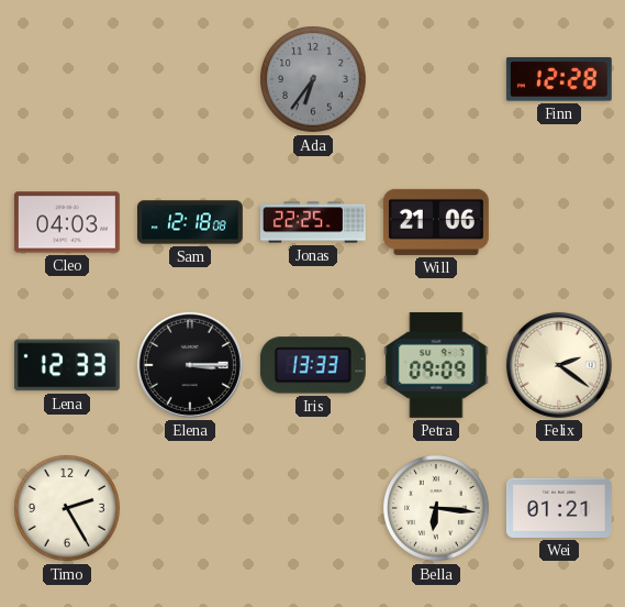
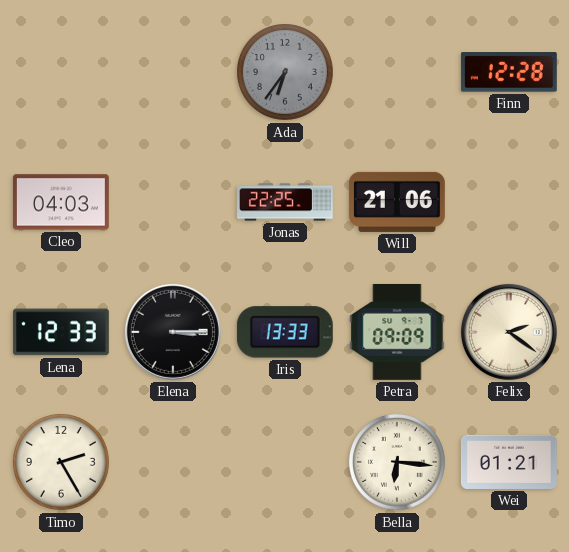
Sam: 12:18 -> none (191, 222)
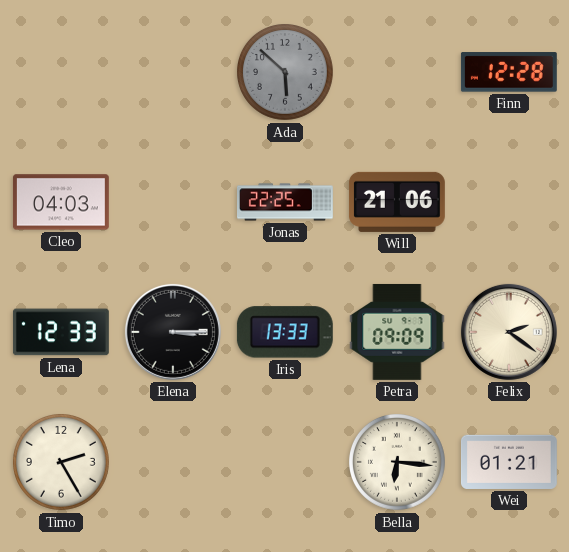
Ada: 6:36 -> 5:52 (286, 73)
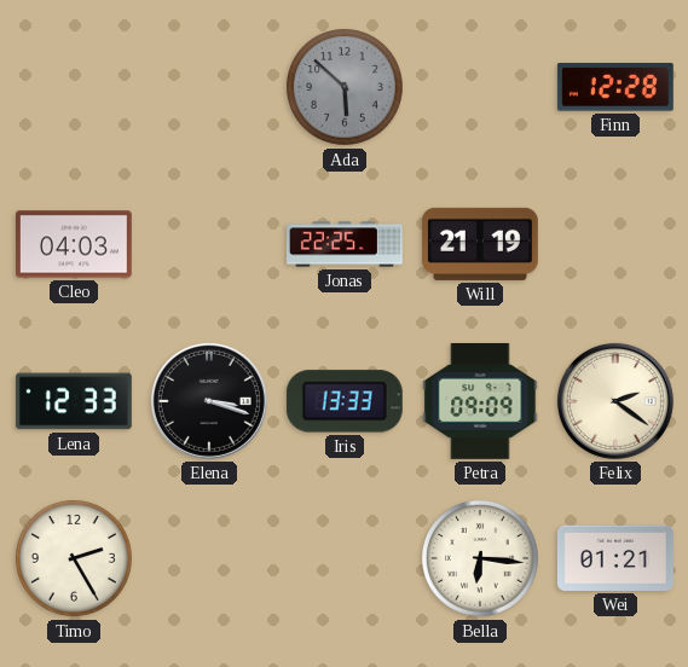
Will: 21:06 -> 21:19 (480, 244)
Elena: 3:15 -> 3:18 (209, 401)
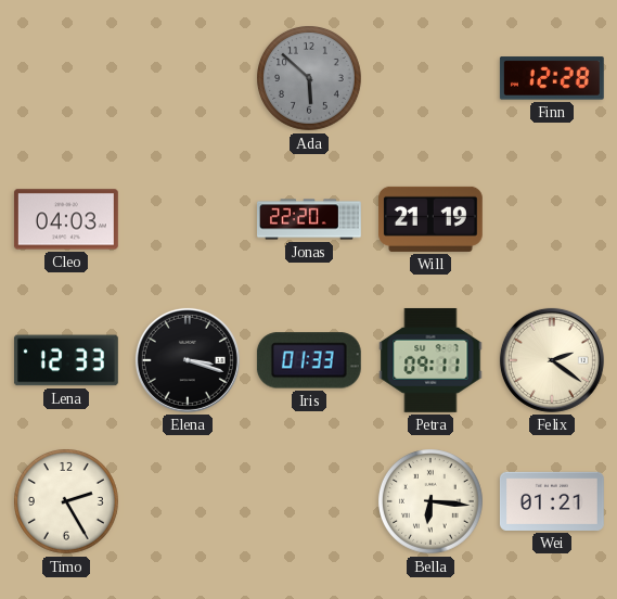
Jonas: 22:25 -> 22:20 (310, 219)
Iris: 13:33 -> 01:33 (309, 360)
Petra: 09:09 -> 09:11 (430, 360)
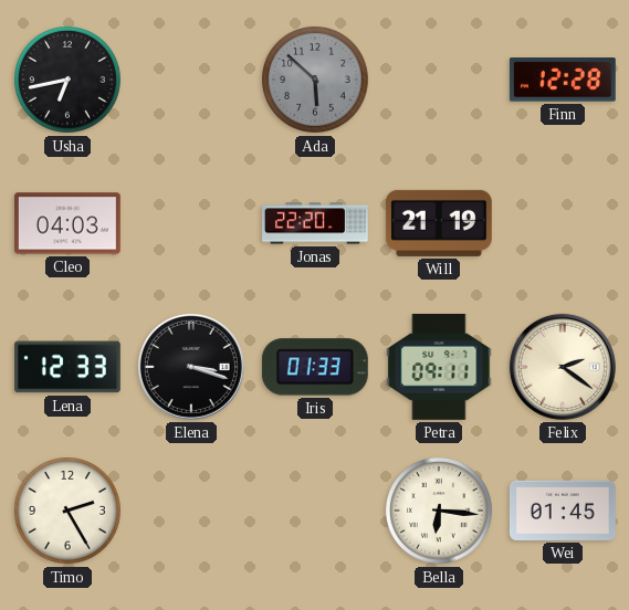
Usha: none -> 6:43 (69, 81)
Wei: 01:21 -> 01:45 (563, 511)
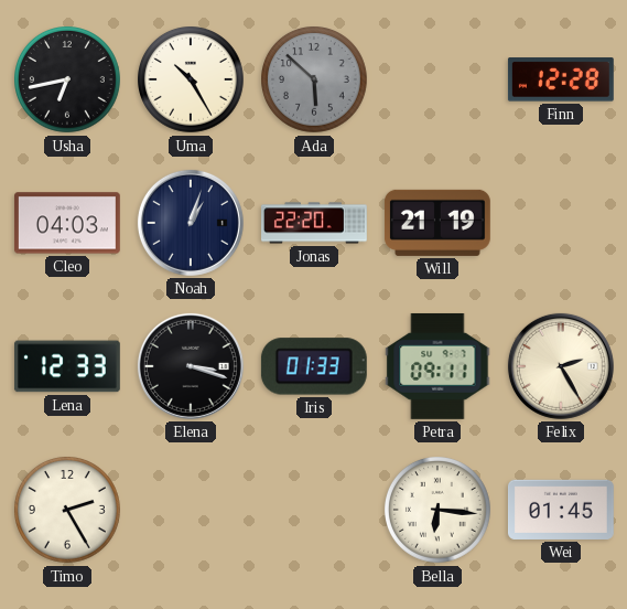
Uma: none -> 10:25 (192, 81)
Noah: none -> 1:03 (191, 223)
Felix: 2:21 -> 2:25 (561, 366)
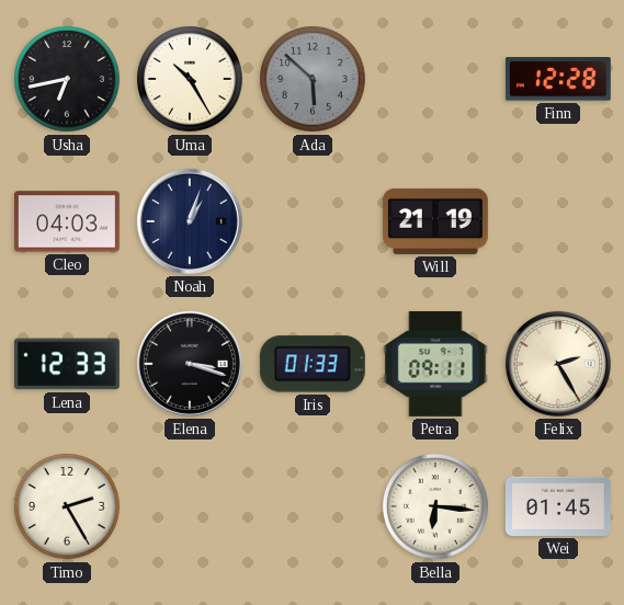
Jonas: 22:20 -> none (315, 223)
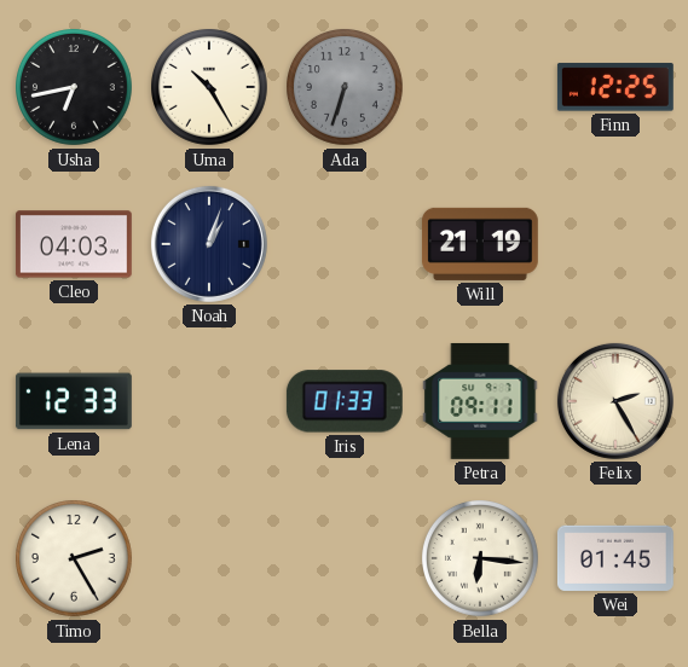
Ada: 5:52 -> 6:33 (346, 88)
Finn: 12:28 -> 12:25 (615, 87)
Elena: 3:18 -> none (190, 364)
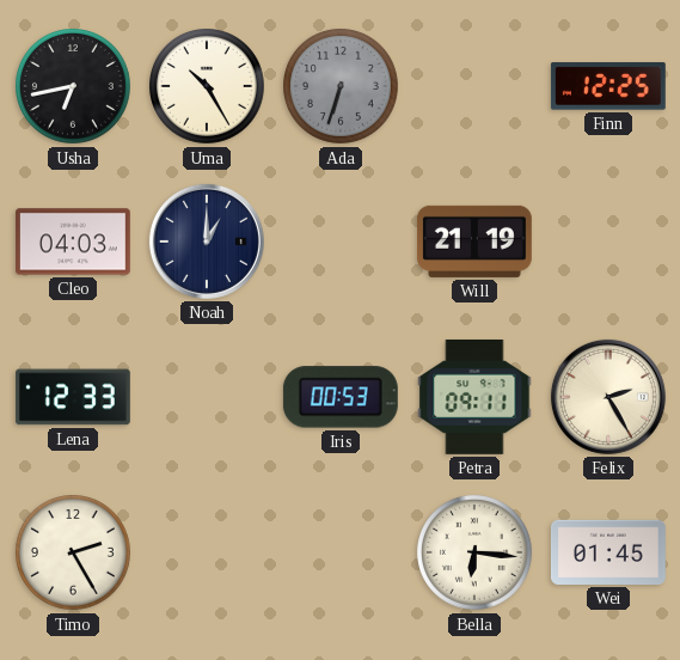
Noah: 1:03 -> 1:00 (207, 242)
Iris: 01:33 -> 00:53 (341, 397)
